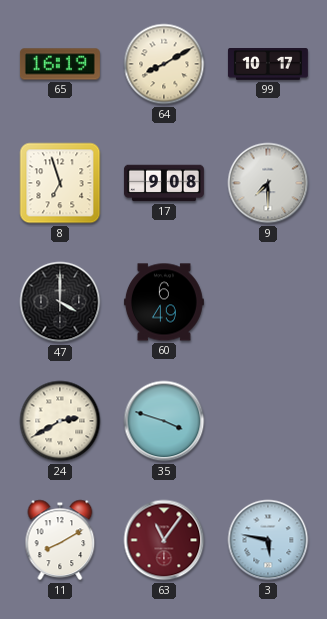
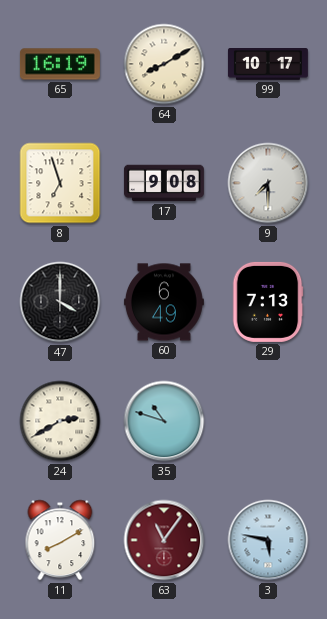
29: none -> 7:13 (268, 302)
35: 3:48 -> 10:48 (164, 421)
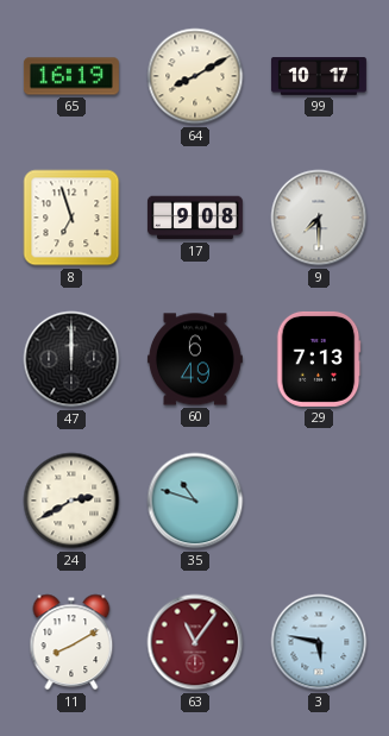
47: 4:00 -> 12:00 (71, 359)
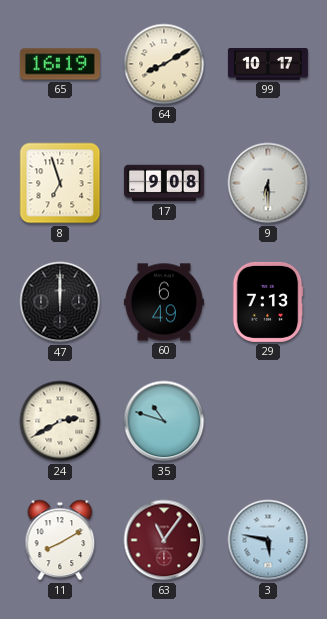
9: 7:30 -> 6:30 (268, 183)
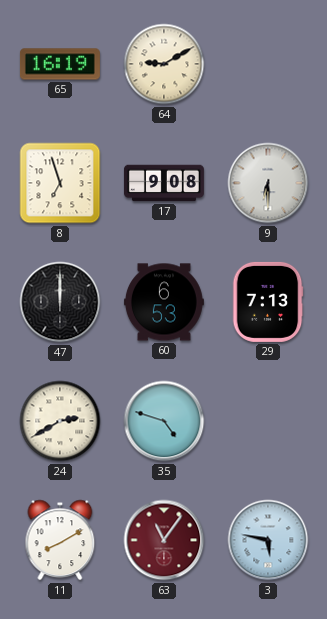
64: 8:10 -> 9:10 (164, 64)
99: 10:17 -> none (268, 65)
60: 6:49 -> 6:53 (164, 302)
35: 10:48 -> 4:48 (164, 421)
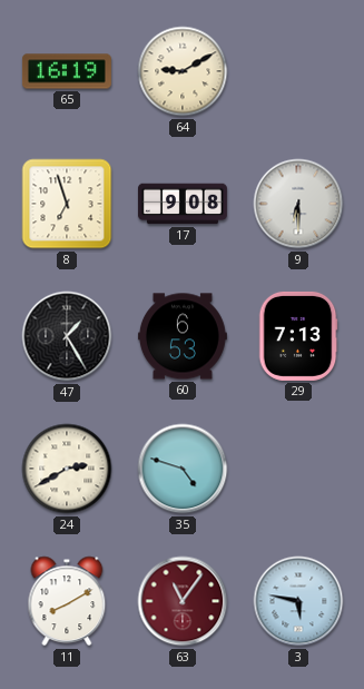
47: 12:00 -> 1:25 (67, 336)
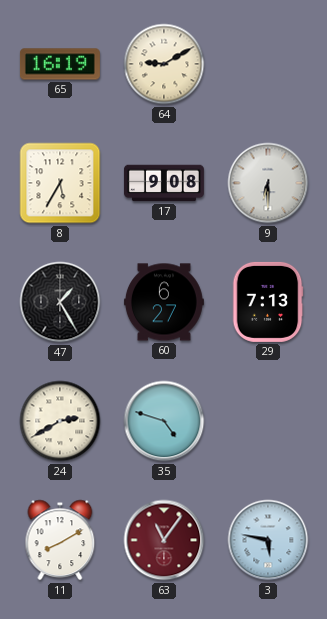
8: 6:57 -> 5:35 (60, 183)
60: 6:53 -> 6:27 (164, 302)
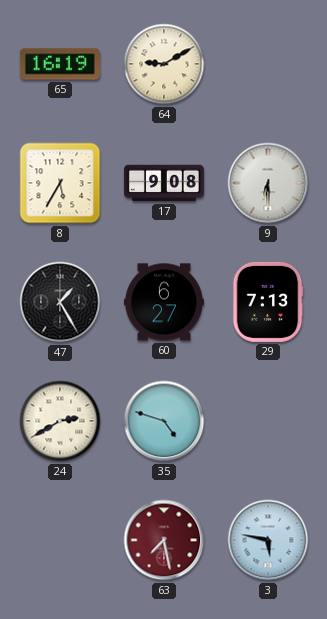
11: 8:10 -> none (60, 540)
63: 11:06 -> 7:28 (164, 540)
